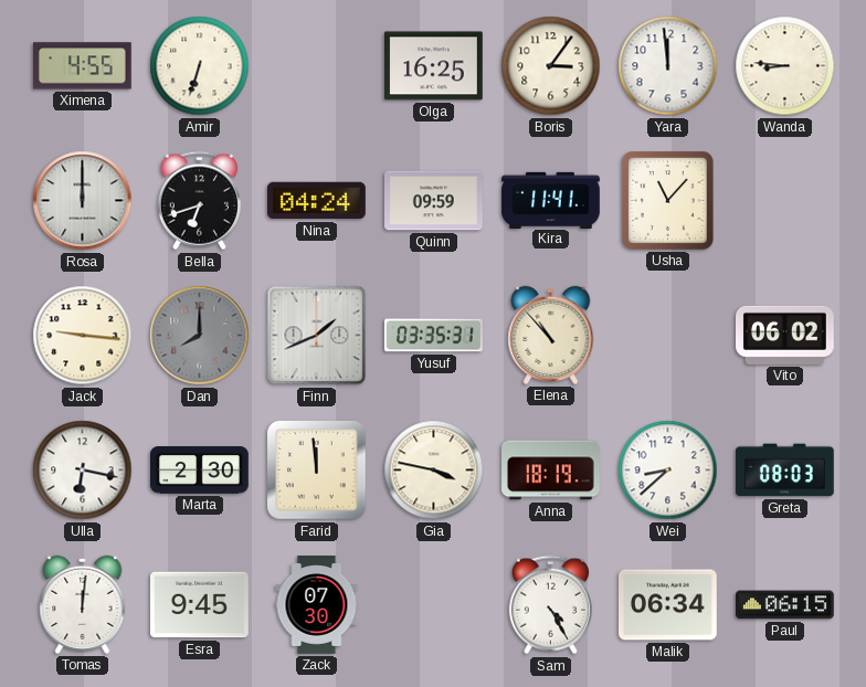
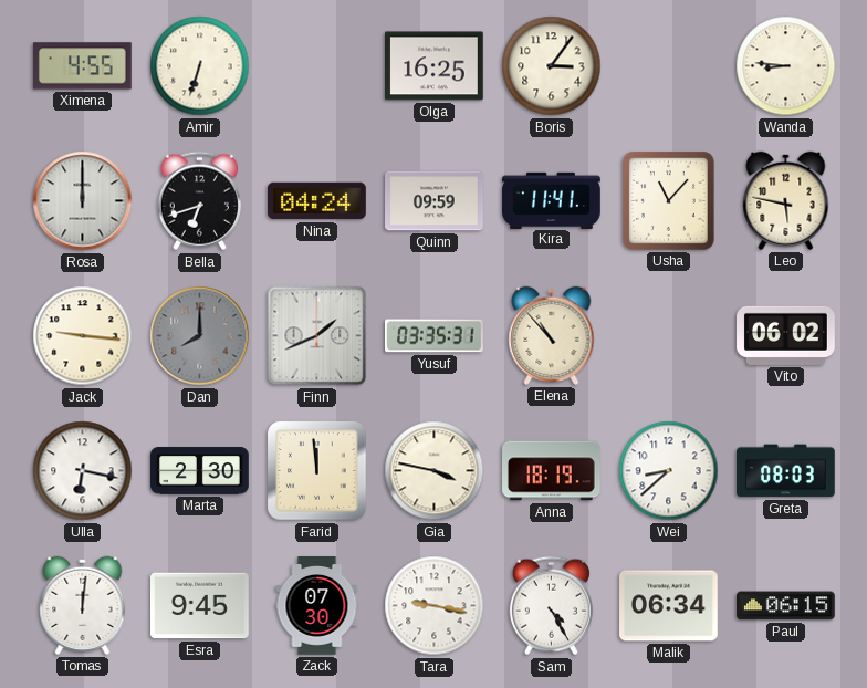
Yara: 11:59 -> none (668, 66)
Leo: none -> 5:47 (786, 200)
Tara: none -> 9:17 (435, 606)
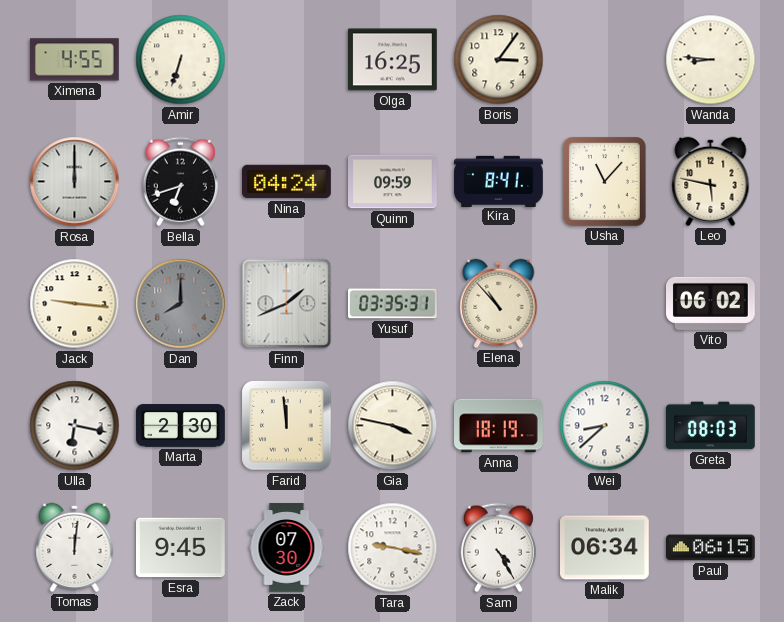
Kira: 11:41 -> 8:41 (499, 181)
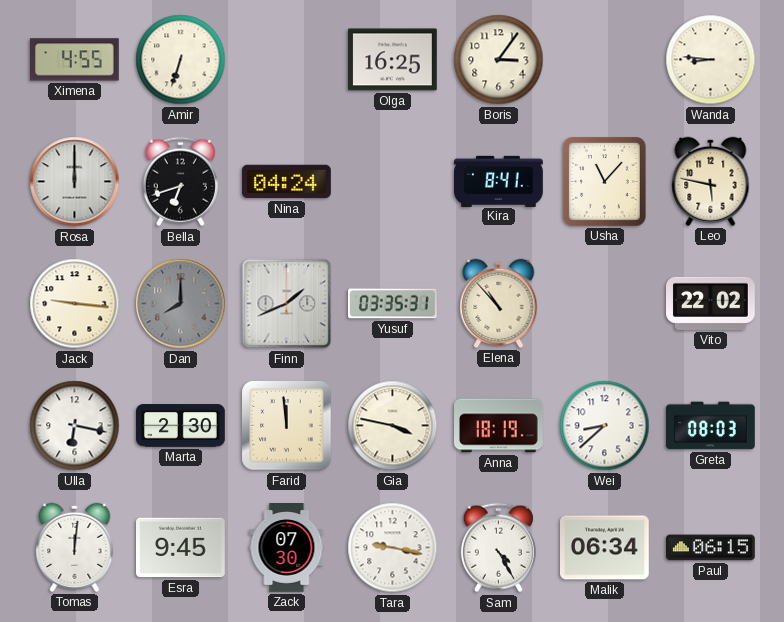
Quinn: 09:59 -> none (393, 182)
Vito: 06:02 -> 22:02 (711, 303)
